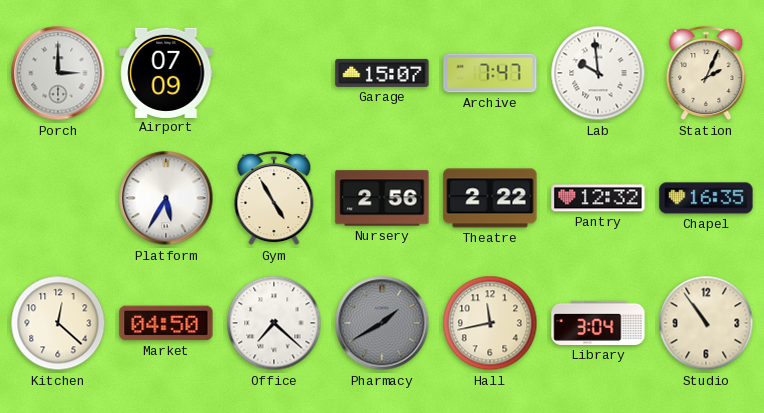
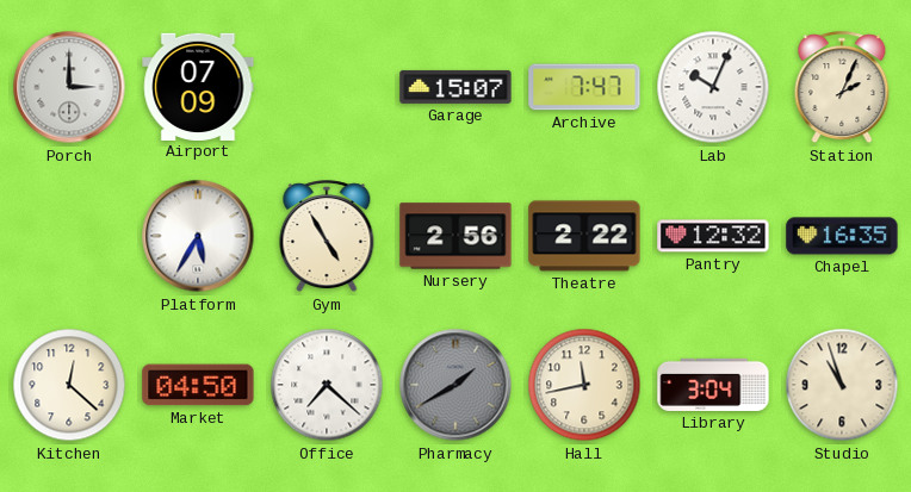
Lab: 9:59 -> 10:04 (713, 87)
Studio: 10:54 -> 10:57 (842, 385)
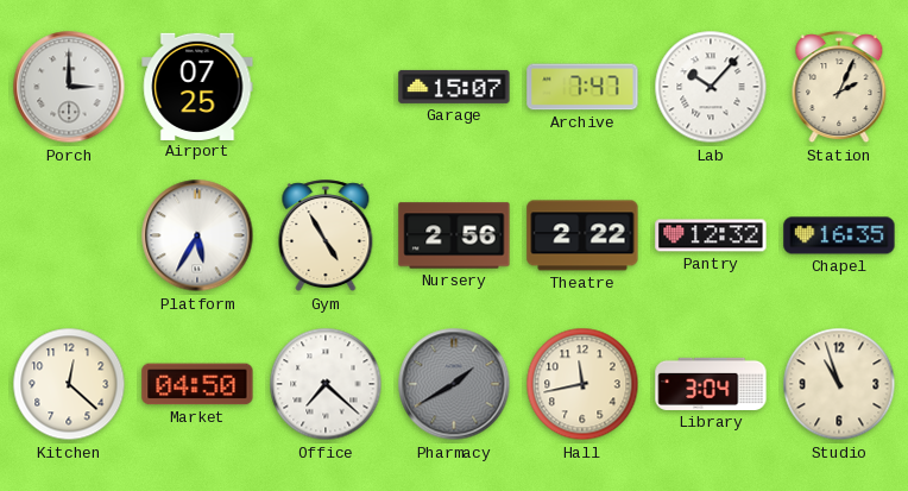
Airport: 07:09 -> 07:25 (197, 86)
Lab: 10:04 -> 10:07 (711, 87)
